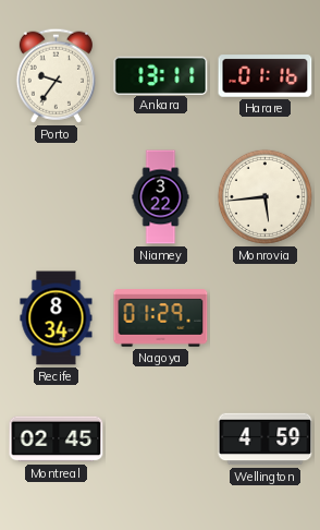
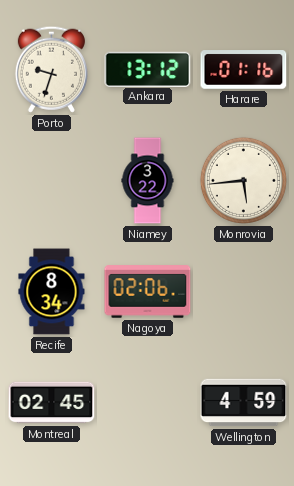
Porto: 9:36 -> 9:33 (51, 69)
Ankara: 13:11 -> 13:12 (148, 69)
Nagoya: 01:29 -> 02:06 (148, 292)
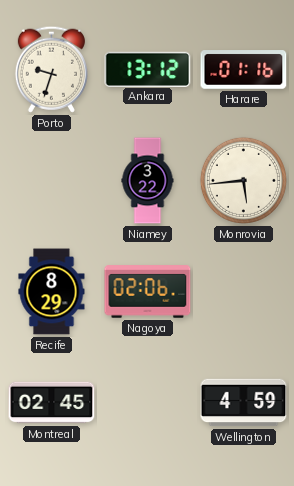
Recife: 8:34 -> 8:29 (52, 292)
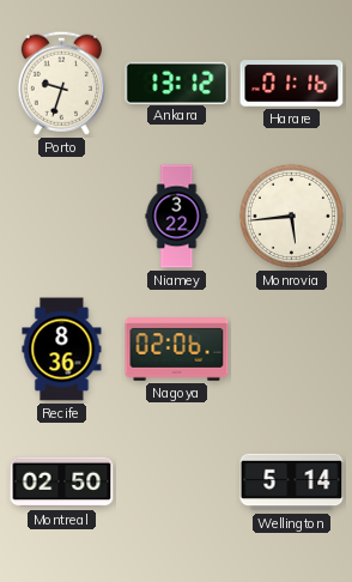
Recife: 8:29 -> 8:36 (62, 350)
Montreal: 02:45 -> 02:50 (62, 483)
Wellington: 4:59 -> 5:14 (292, 483)
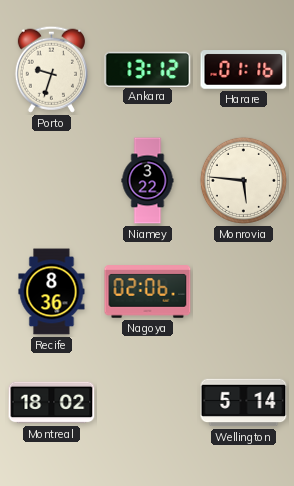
Monrovia: 5:44 -> 5:46 (243, 180)
Montreal: 02:50 -> 18:02 (52, 403)
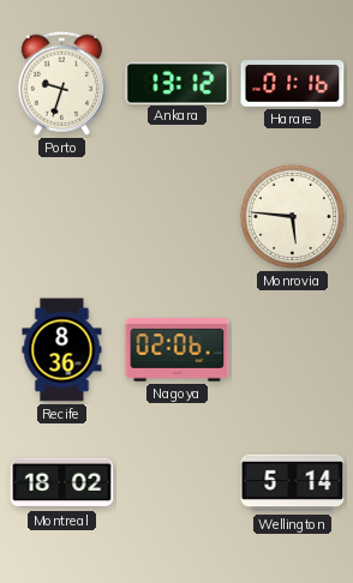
Niamey: 3:22 -> none (148, 181)
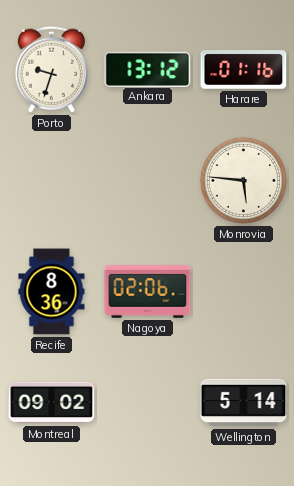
Montreal: 18:02 -> 09:02 (52, 403)
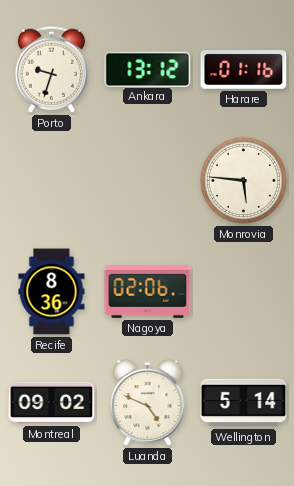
Luanda: none -> 4:49 (148, 403)
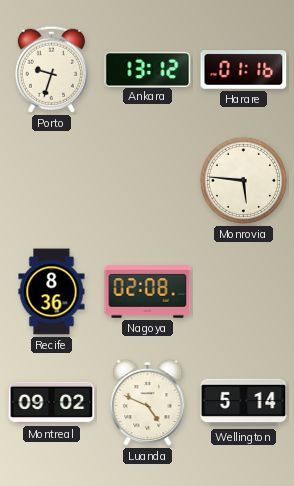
Nagoya: 02:06 -> 02:08 (148, 292)
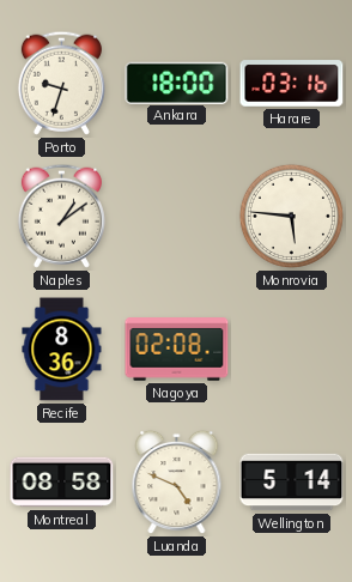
Ankara: 13:12 -> 18:00 (177, 83)
Harare: 01:16 -> 03:16 (292, 84)
Naples: none -> 1:09 (61, 216)
Montreal: 09:02 -> 08:58 (62, 483)
